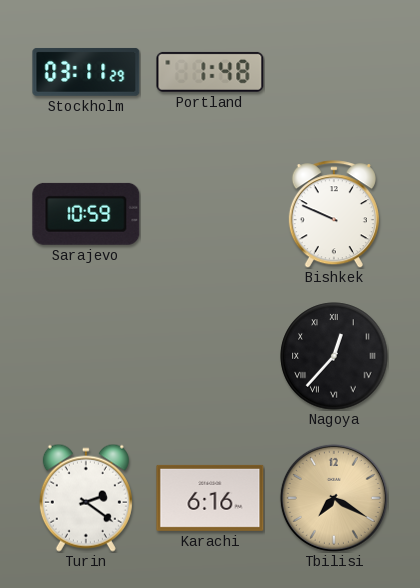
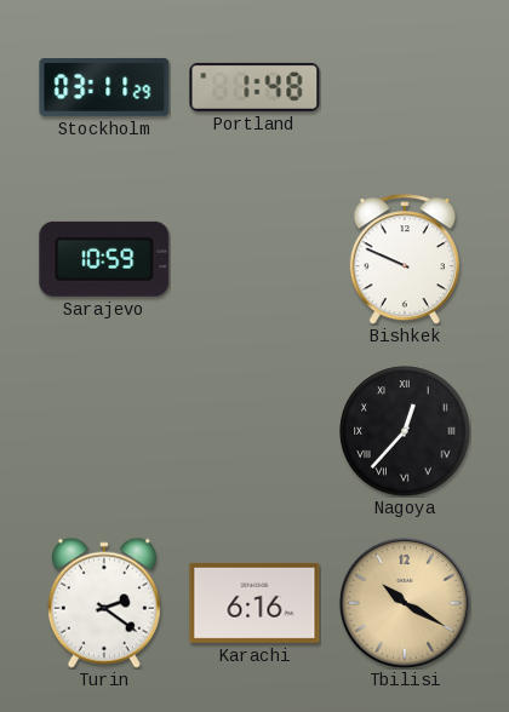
Tbilisi: 7:20 -> 10:20 (405, 603)
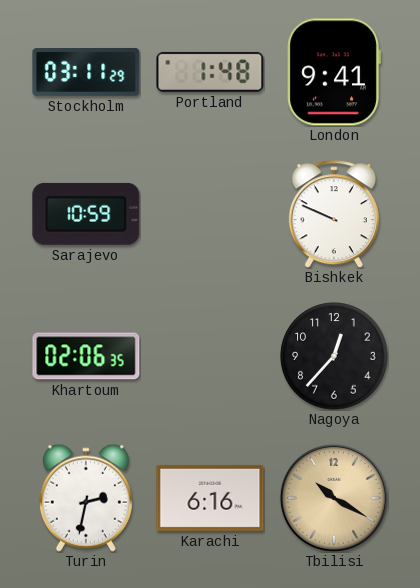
London: none -> 9:41 (334, 72)
Khartoum: none -> 02:06 (86, 356)
Nagoya numerals: Roman -> Arabic (334, 356)
Turin: 2:21 -> 2:32 (86, 498)
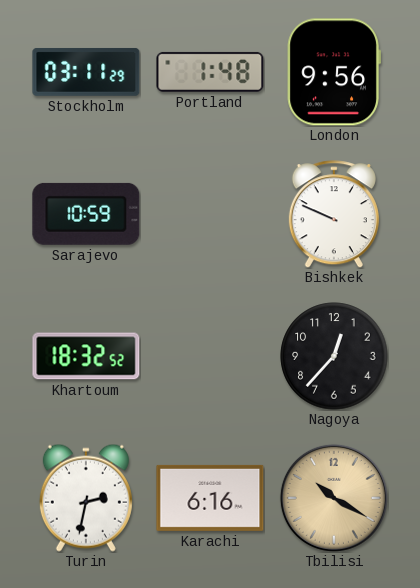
London: 9:41 -> 9:56 (334, 72)
Khartoum: 02:06 -> 18:32 (86, 356)
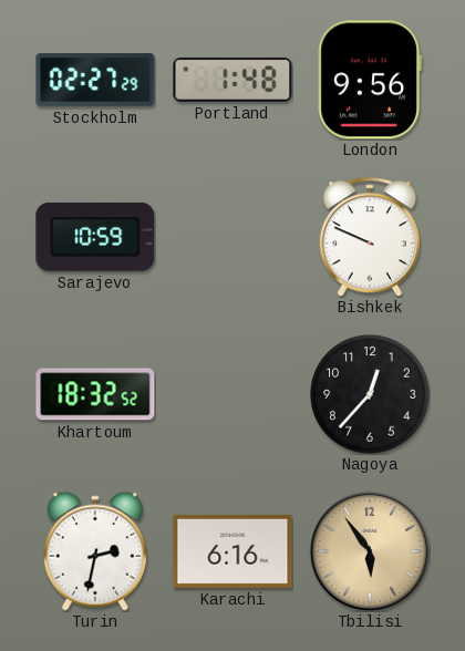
Stockholm: 03:11 -> 02:27 (95, 80)
Tbilisi: 10:20 -> 5:54 (370, 551)
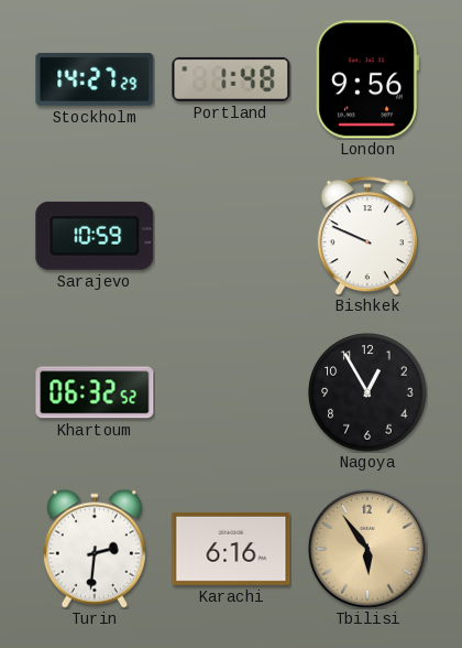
Stockholm: 02:27 -> 14:27 (95, 79)
Khartoum: 18:32 -> 06:32 (95, 392)
Nagoya: 12:37 -> 12:55 (367, 392)
Turin: 2:32 -> 2:31 (95, 549)
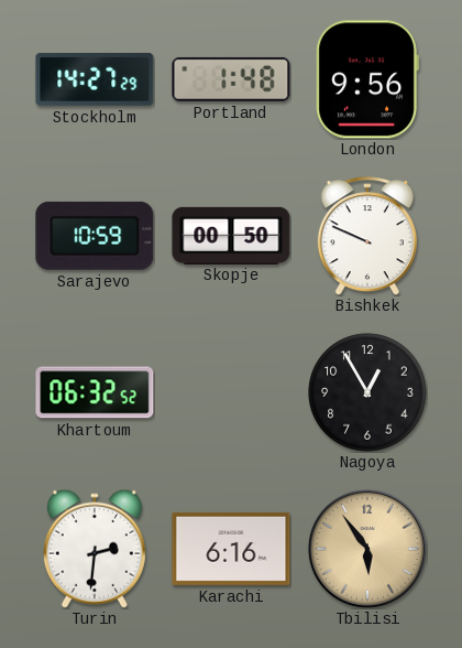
Skopje: none -> 00:50 (231, 235)
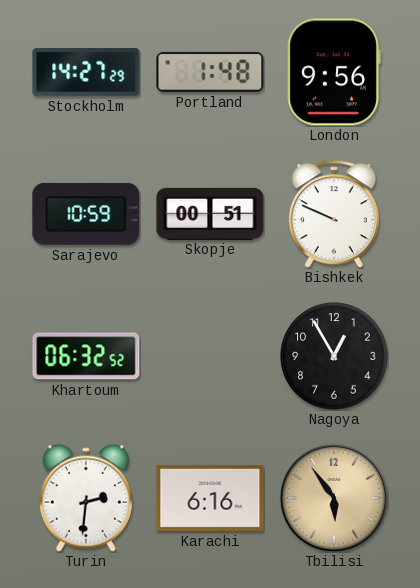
Skopje: 00:50 -> 00:51 (210, 213)
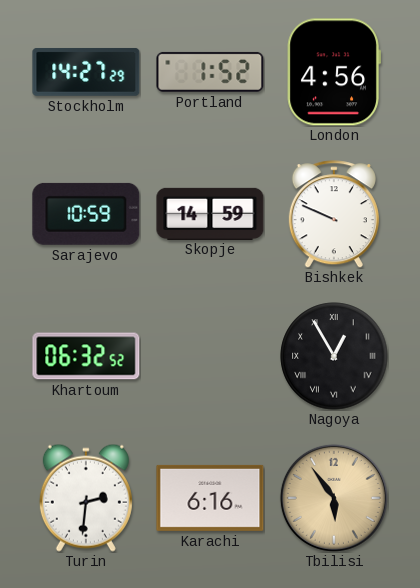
Portland: 1:48 -> 1:52 (210, 72)
London: 9:56 -> 4:56 (334, 72)
Skopje: 00:51 -> 14:59 (210, 213)
Nagoya numerals: Arabic -> Roman (334, 356)
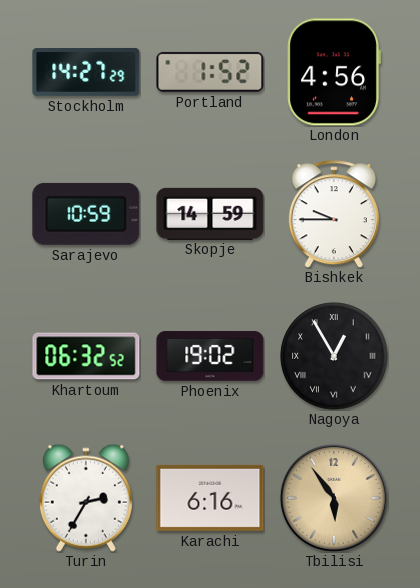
Bishkek: 9:49 -> 9:45 (334, 214)
Phoenix: none -> 19:02 (210, 356)
Turin: 2:31 -> 2:35 (86, 498)
